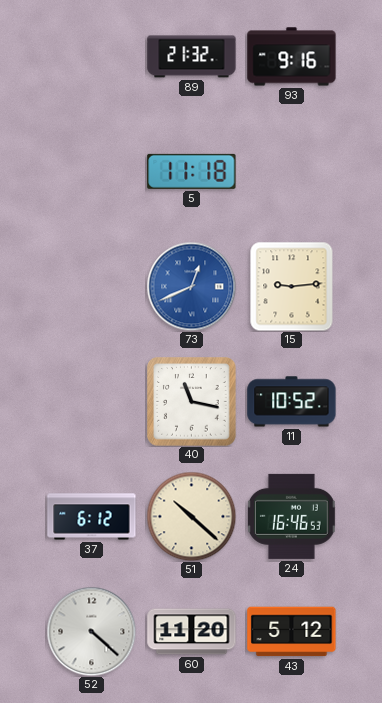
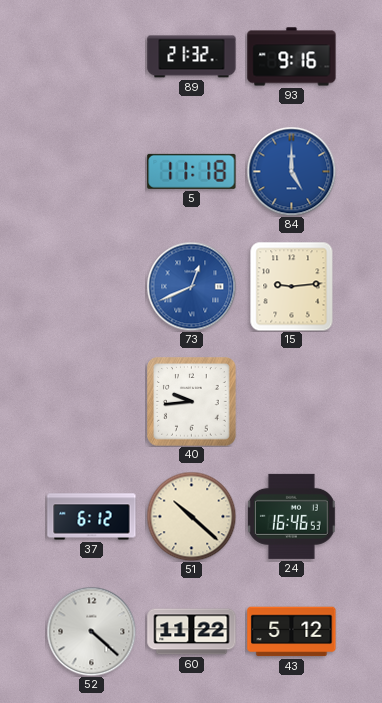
84: none -> 5:00 (291, 171)
40: 11:17 -> 9:44 (192, 402)
11: 10:52 -> none (292, 402)
60: 11:20 -> 11:22 (192, 632)
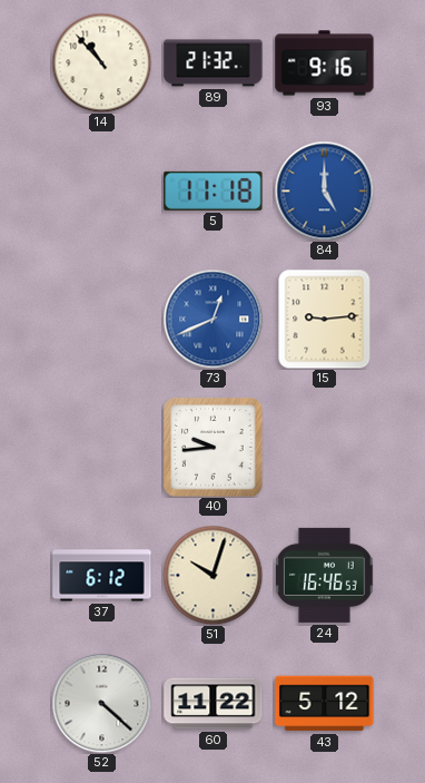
14: none -> 10:53 (101, 62)
51: 10:22 -> 10:03 (212, 575)
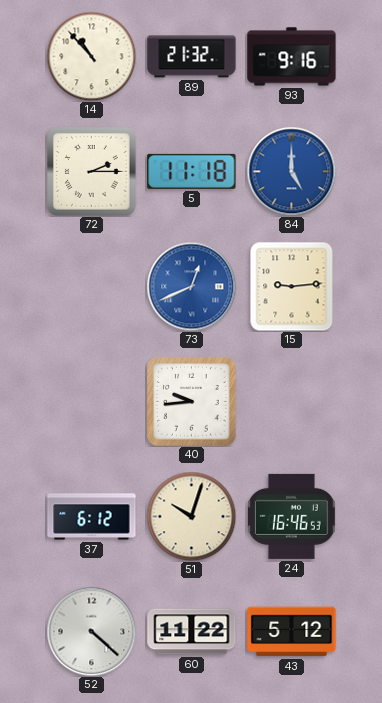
72: none -> 2:15 (92, 172)
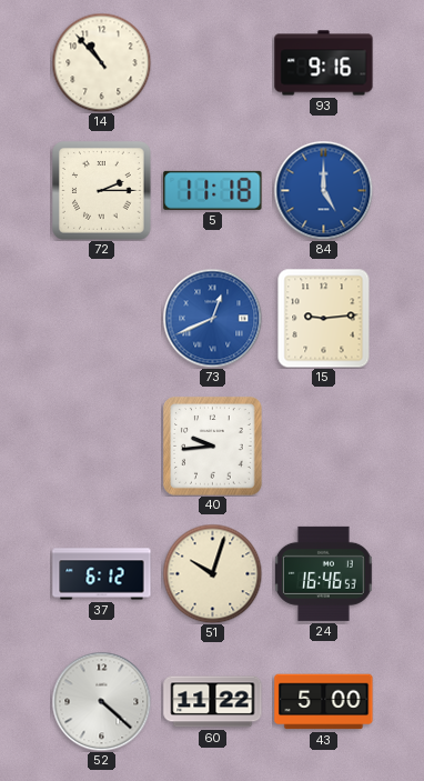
89: 21:32 -> none (192, 57)
43: 5:12 -> 5:00 (324, 702)
